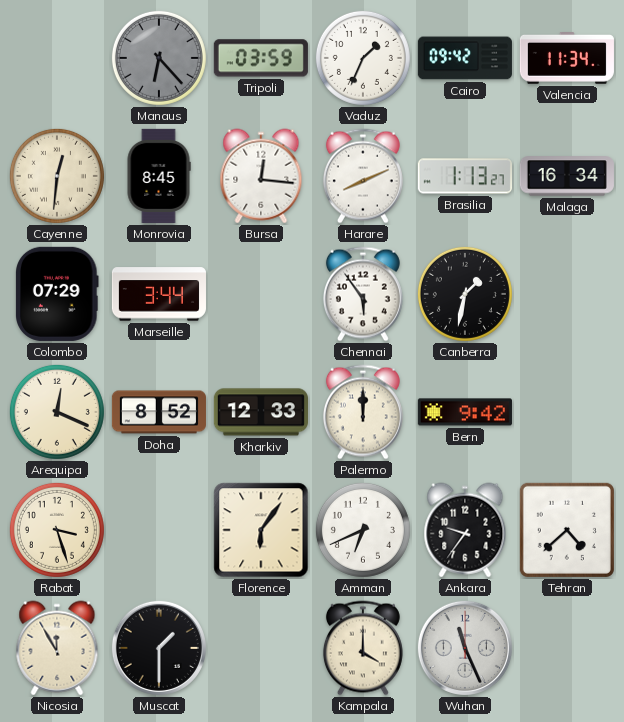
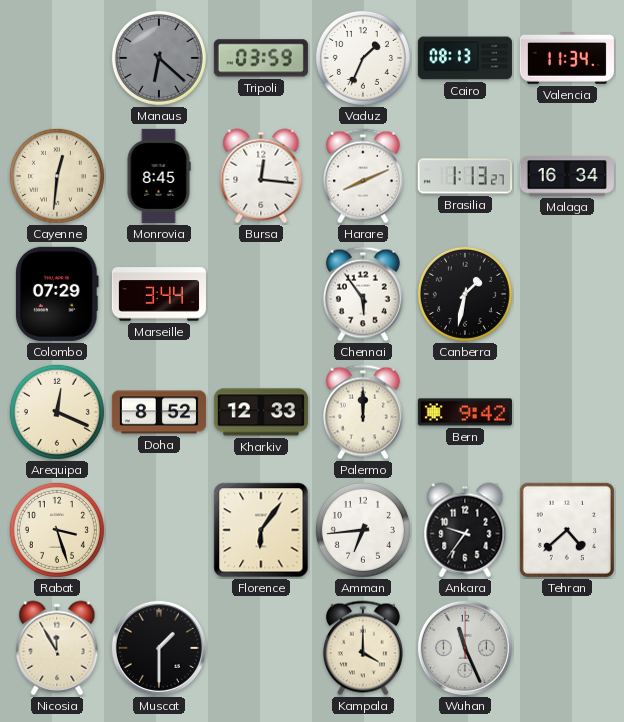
Manaus: 6:23 -> 6:22 (159, 58)
Cairo: 09:42 -> 08:13 (465, 58)
Amman: 6:41 -> 6:44 (363, 530)
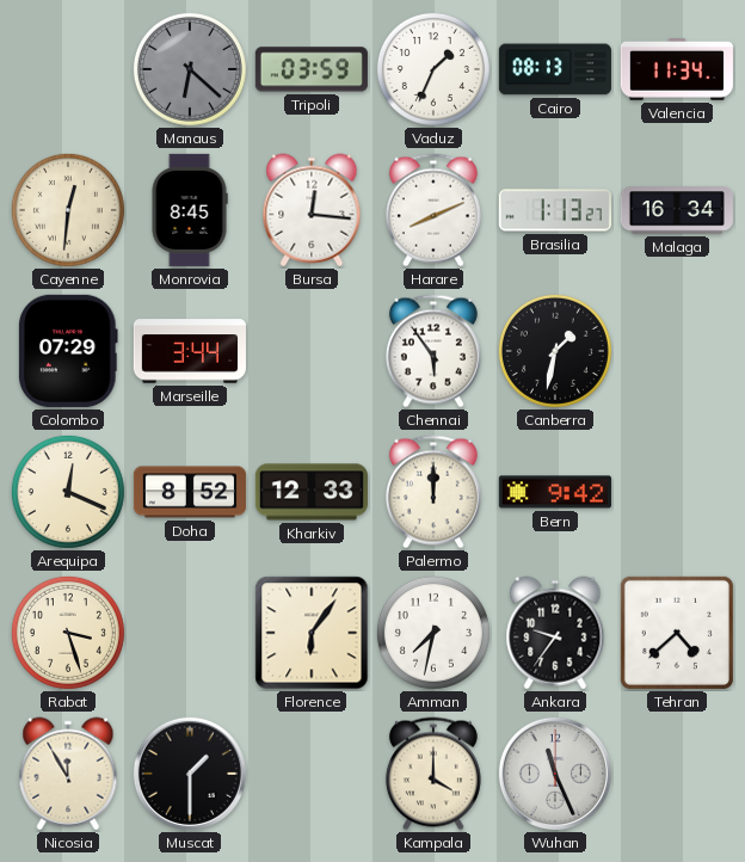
Amman: 6:44 -> 7:32 (433, 633)
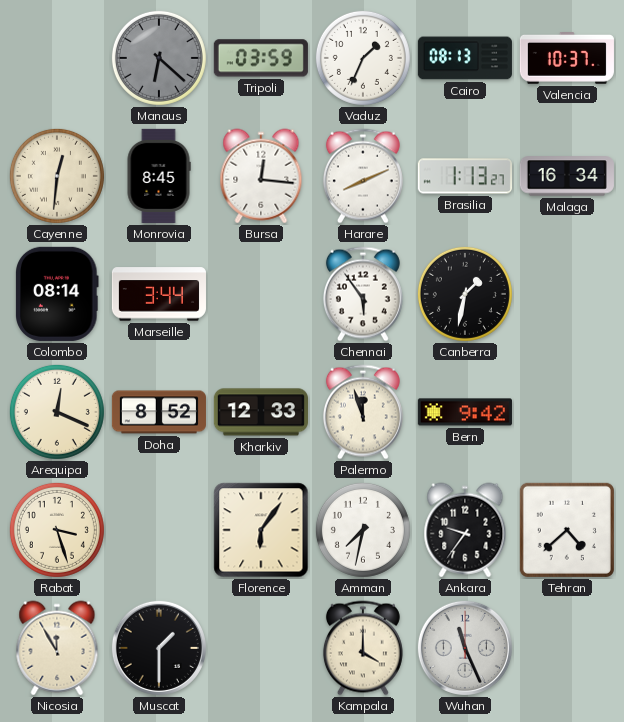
Valencia: 11:34 -> 10:37 (567, 59)
Colombo: 07:29 -> 08:14 (58, 294)
Palermo: 12:00 -> 11:57 (363, 412)
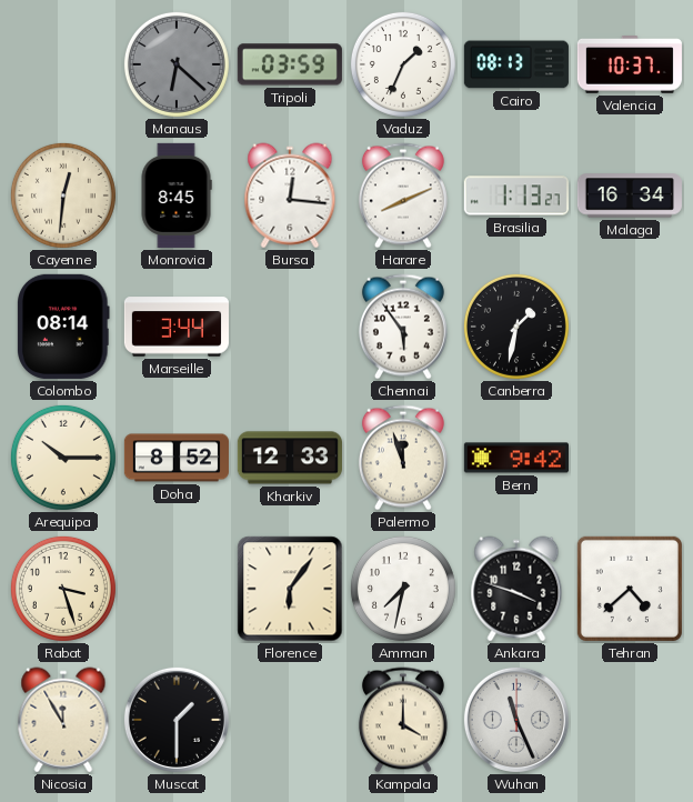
Arequipa: 12:19 -> 10:15 (63, 458)
Ankara: 9:36 -> 3:48 (516, 589)
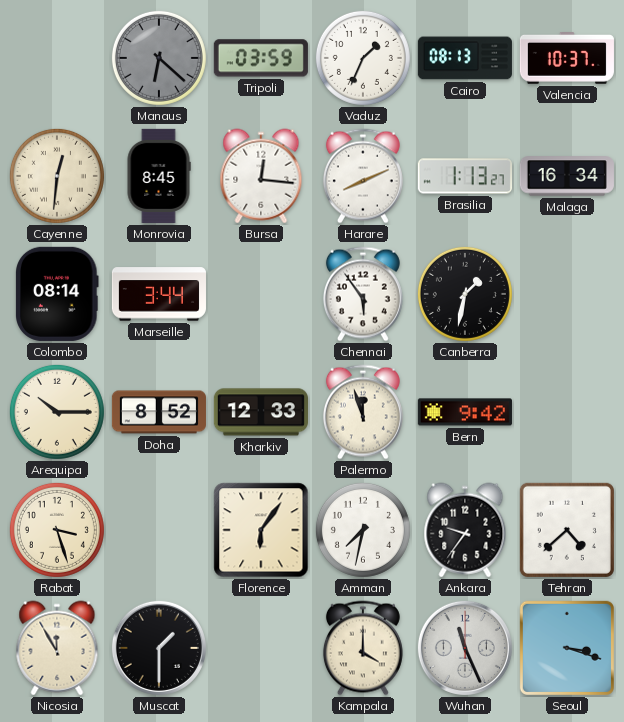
Ankara: 3:48 -> 9:36 (465, 530)
Seoul: none -> 3:18 (567, 648)
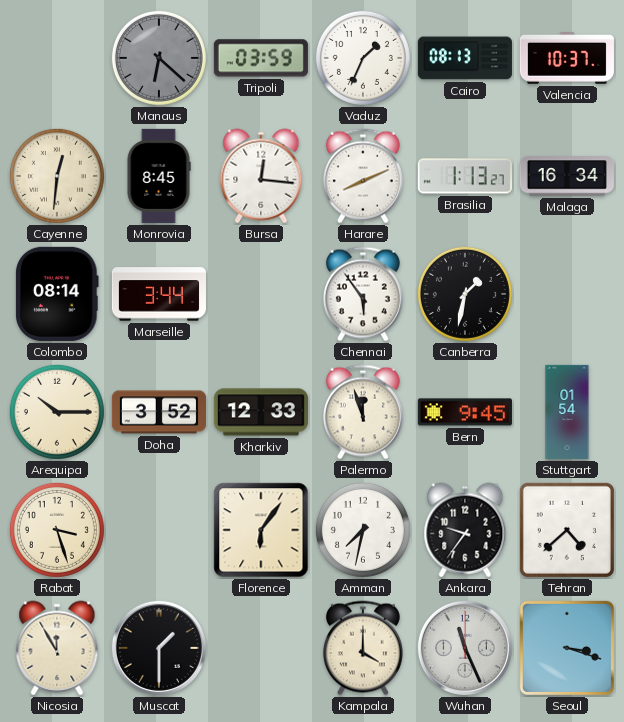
Doha: 8:52 -> 3:52 (159, 412)
Bern: 9:42 -> 9:45 (465, 412)
Stuttgart: none -> 01:54 (567, 412)
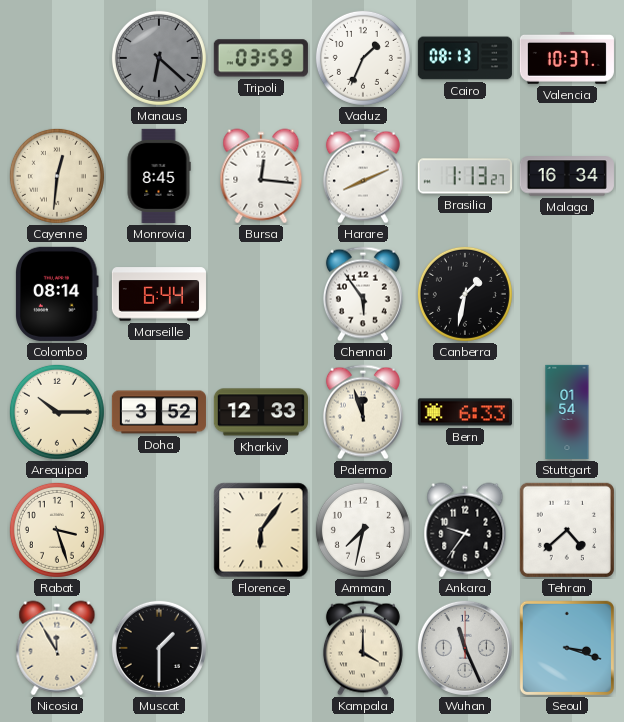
Marseille: 3:44 -> 6:44 (159, 294)
Bern: 9:45 -> 6:33 (465, 412)
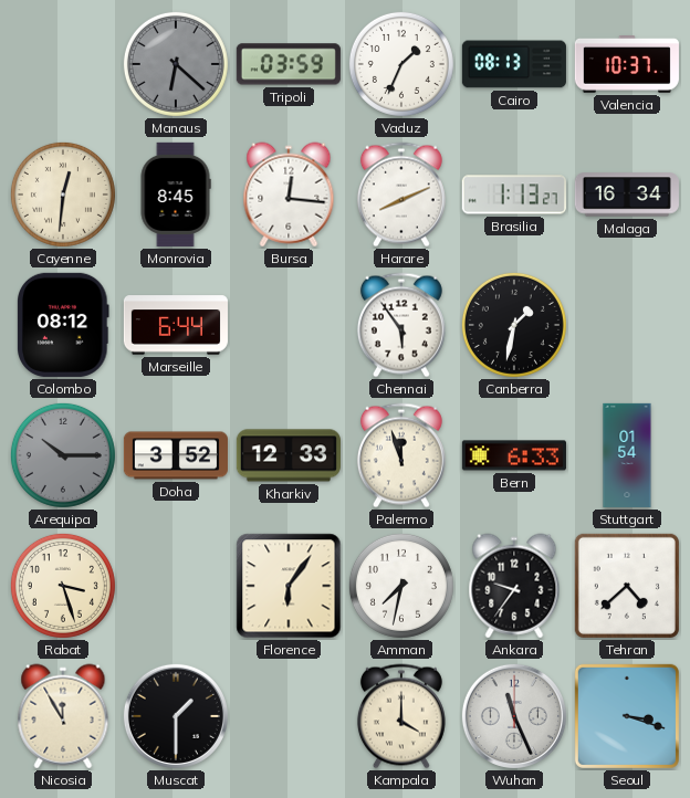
Colombo: 08:14 -> 08:12 (64, 325)
Arequipa dial: cream -> grey (63, 455)
